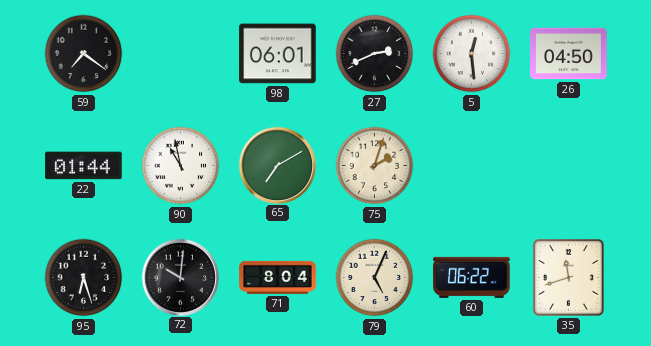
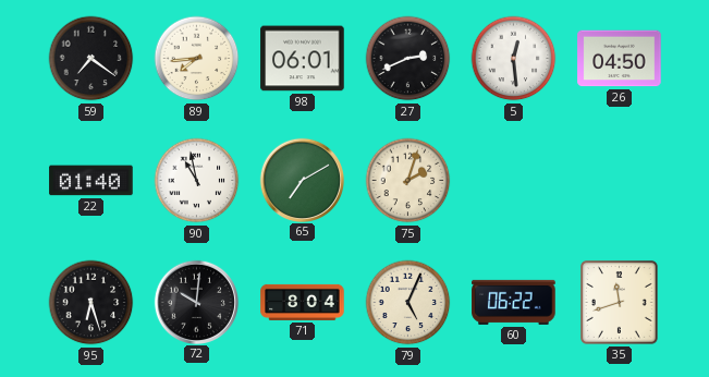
89: none -> 7:44 (197, 59)
22: 01:44 -> 01:40 (91, 181)
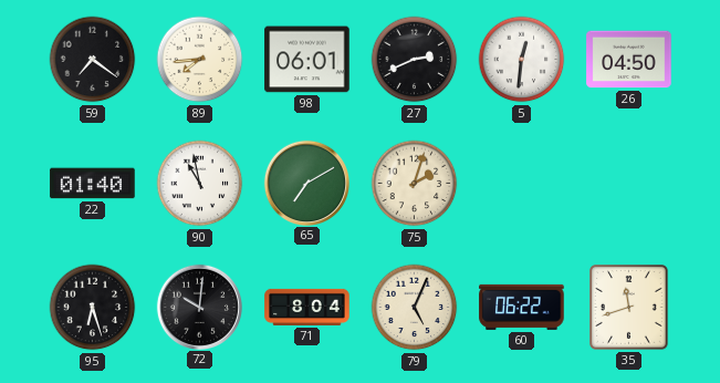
5: 12:29 -> 12:31 (522, 60)
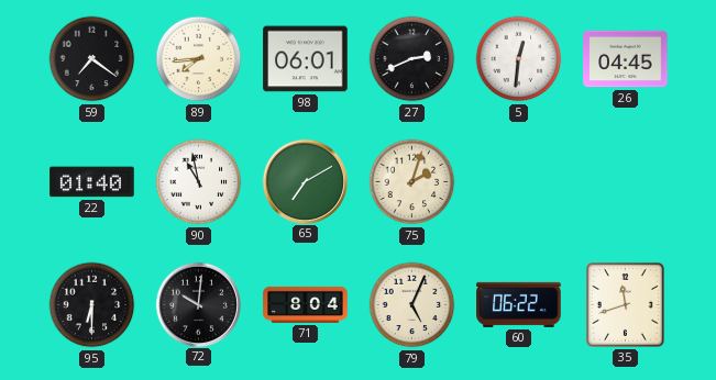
26: 04:50 -> 04:45 (626, 59)
95: 6:27 -> 6:30 (92, 305)
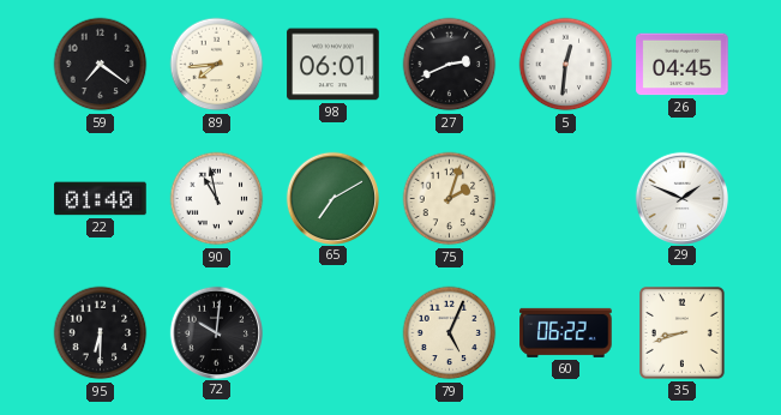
29: none -> 1:49 (681, 198)
71: 8:04 -> none (306, 304)
35: 11:42 -> 8:42 (681, 332)
